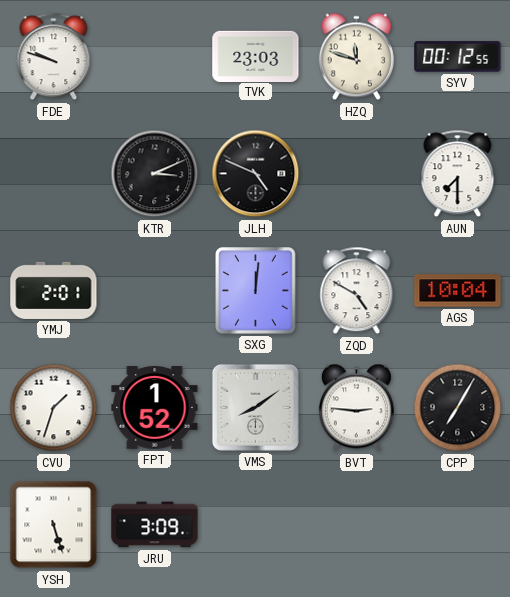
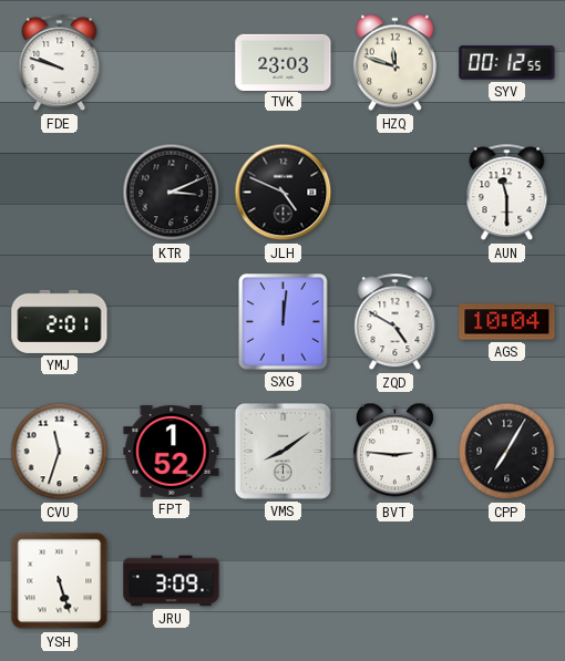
AUN: 7:30 -> 11:30 (507, 193)
CVU: 1:33 -> 11:33 (60, 452)
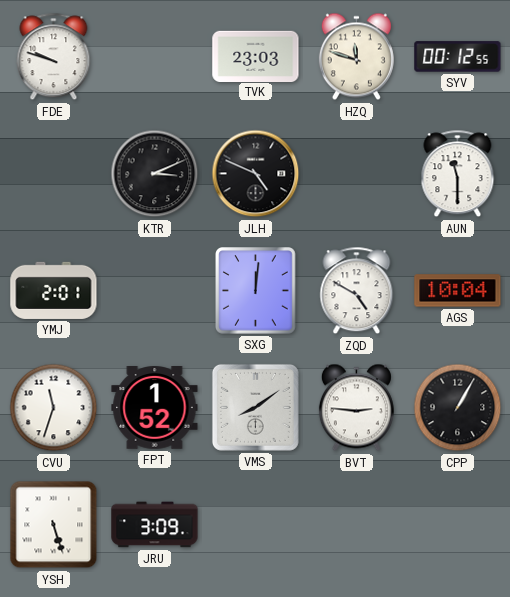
CPP: 7:05 -> 1:05 (458, 408)
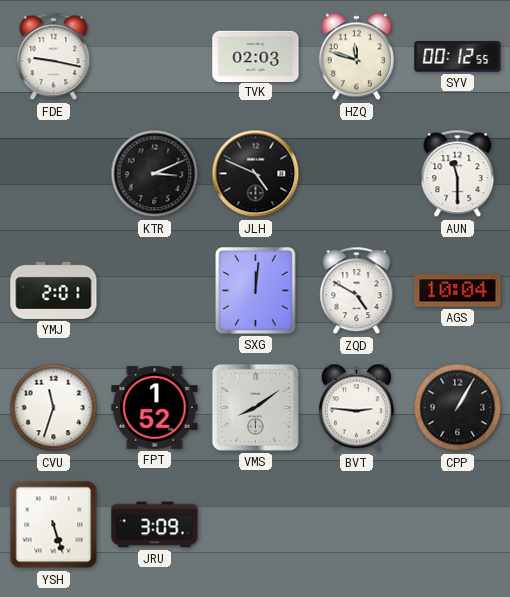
FDE: 9:48 -> 9:17 (54, 57)
TVK: 23:03 -> 02:03 (256, 56)
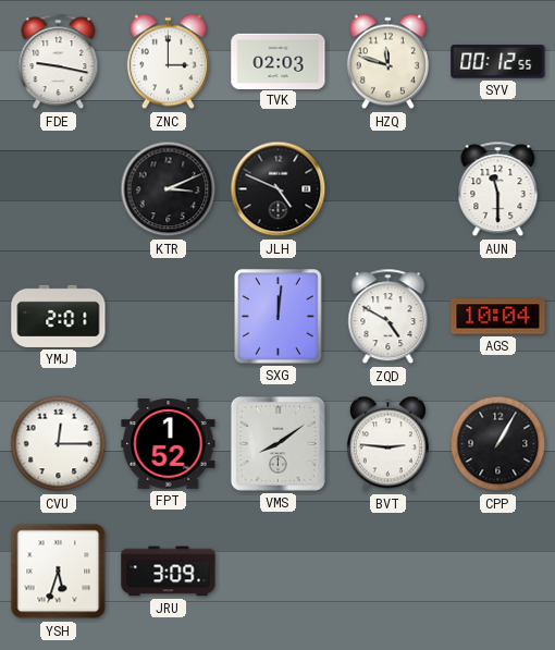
ZNC: none -> 3:00 (168, 62)
CVU: 11:33 -> 12:15 (59, 444)
YSH: 5:27 -> 5:33 (59, 572)
